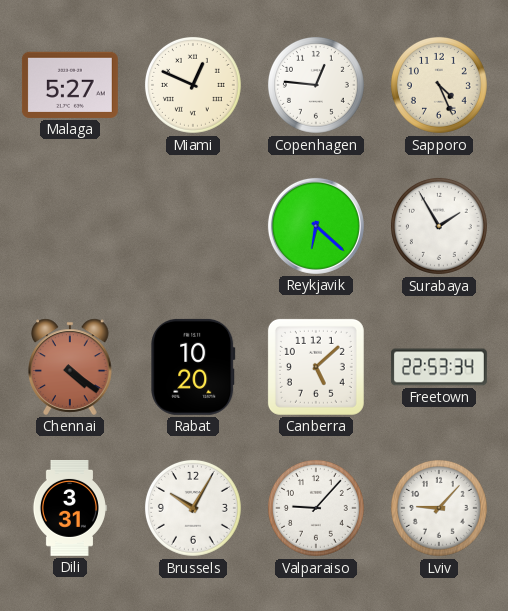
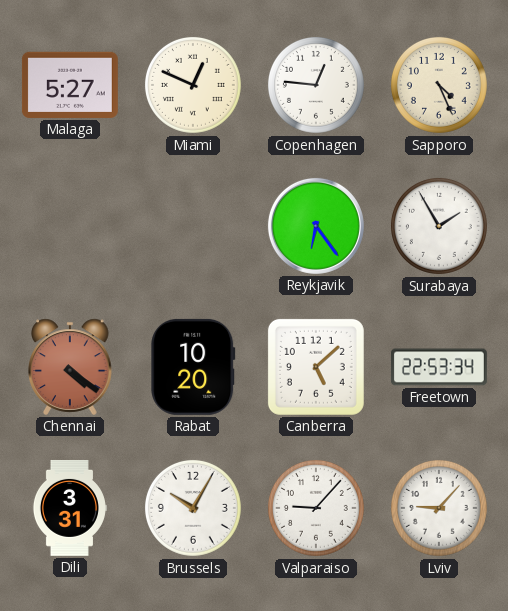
Reykjavik: 6:22 -> 6:24 (316, 226)
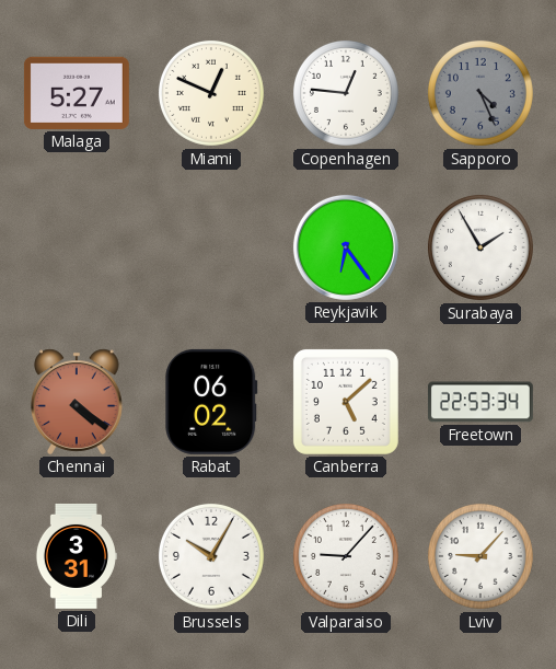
Sapporo dial: cream -> grey (480, 93)
Rabat: 10:20 -> 06:02 (211, 402)
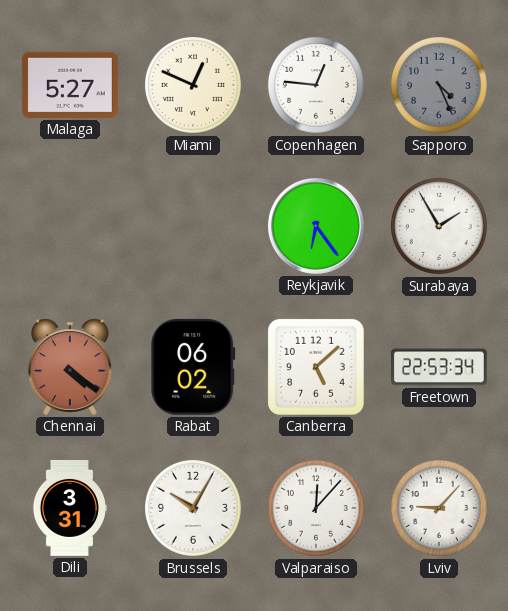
Valparaiso: 9:07 -> 12:07 (316, 508)
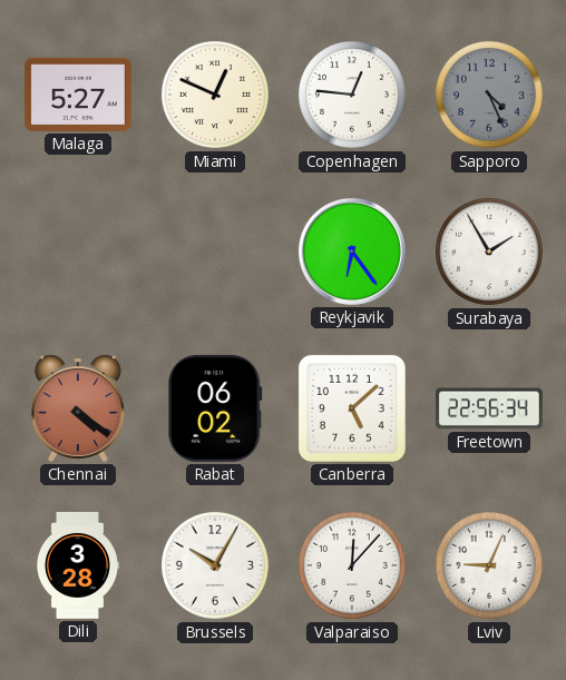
Freetown: 22:53 -> 22:56 (489, 408)
Dili: 3:31 -> 3:28 (77, 565)
Lviv: 9:07 -> 9:04 (489, 565)
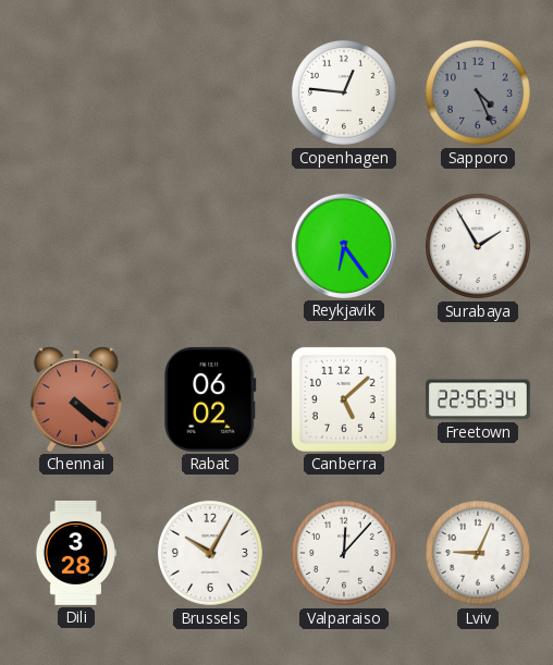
Malaga: 5:27 -> none (78, 95)
Miami: 12:49 -> none (215, 95)
